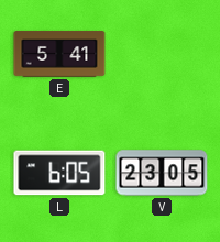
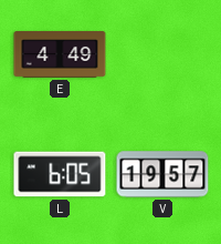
E: 5:41 -> 4:49 (60, 54)
V: 23:05 -> 19:57 (162, 174)
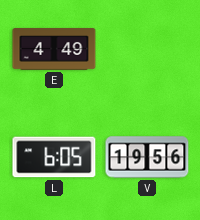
V: 19:57 -> 19:56 (147, 157)
